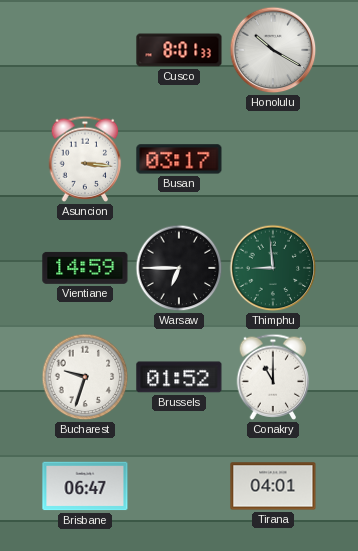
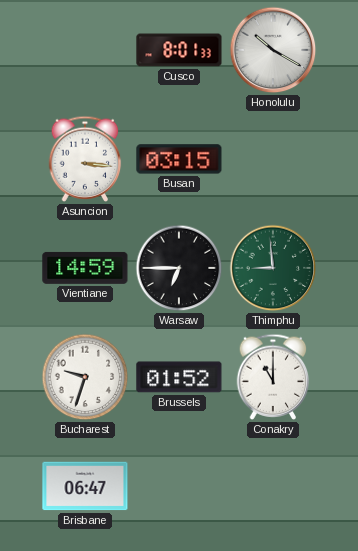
Busan: 03:17 -> 03:15 (179, 159)
Tirana: 04:01 -> none (273, 486)
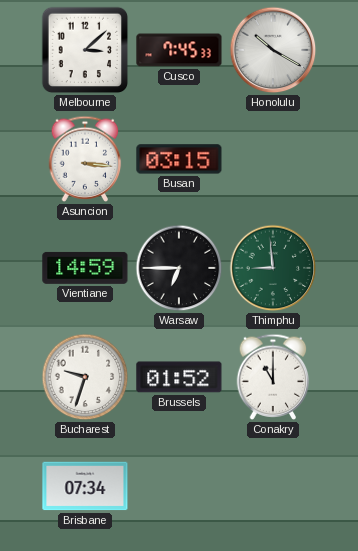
Melbourne: none -> 3:08 (85, 50)
Cusco: 8:01 -> 7:45 (179, 50)
Brisbane: 06:47 -> 07:34 (85, 486)
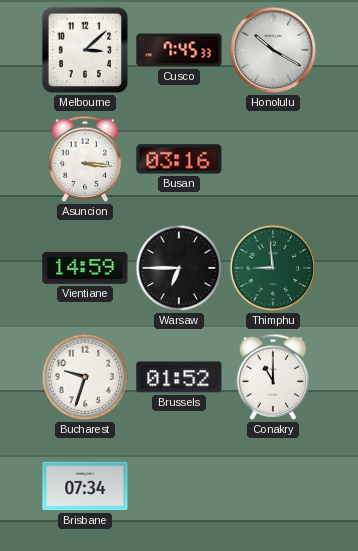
Busan: 03:15 -> 03:16 (179, 159)
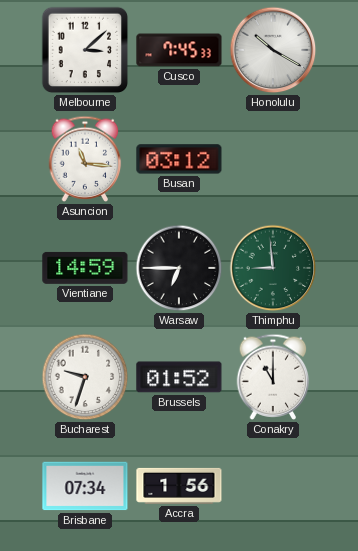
Asuncion: 3:16 -> 11:16 (85, 159)
Busan: 03:16 -> 03:12 (179, 159)
Accra: none -> 1:56 (179, 486)
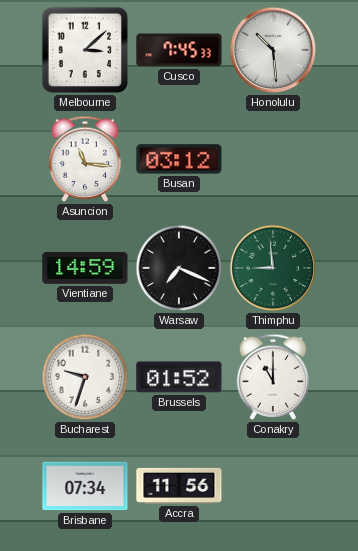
Honolulu: 10:20 -> 10:29 (273, 50)
Warsaw: 6:45 -> 7:19 (179, 268)
Accra: 1:56 -> 11:56 (179, 486)
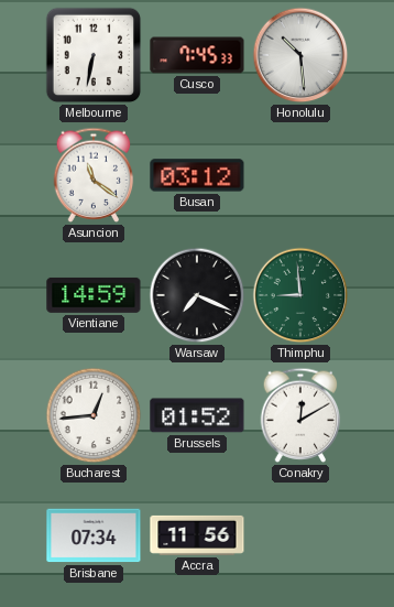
Melbourne: 3:08 -> 6:32 (94, 55)
Asuncion: 11:16 -> 11:21 (94, 175)
Bucharest: 9:33 -> 12:44 (94, 415)
Conakry: 11:00 -> 12:10 (300, 415)
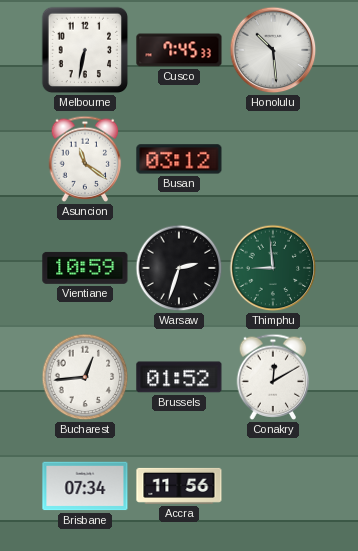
Vientiane: 14:59 -> 10:59 (85, 268)
Warsaw: 7:19 -> 2:33 (179, 268)
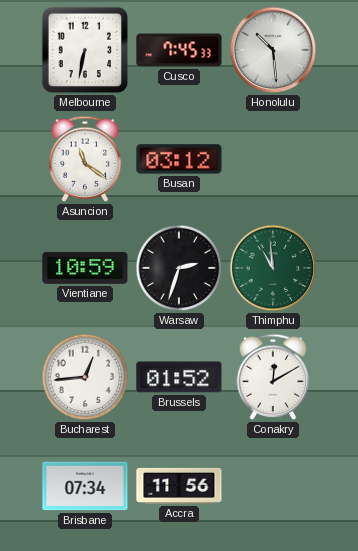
Thimphu: 8:59 -> 10:59 (273, 268)
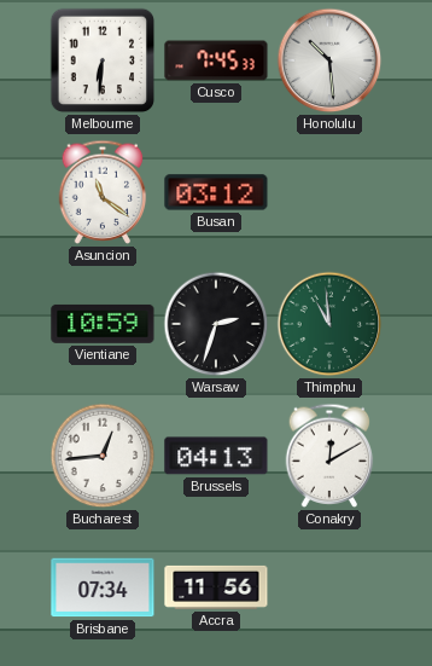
Melbourne: 6:32 -> 6:31 (103, 60)
Brussels: 01:52 -> 04:13 (216, 456)
